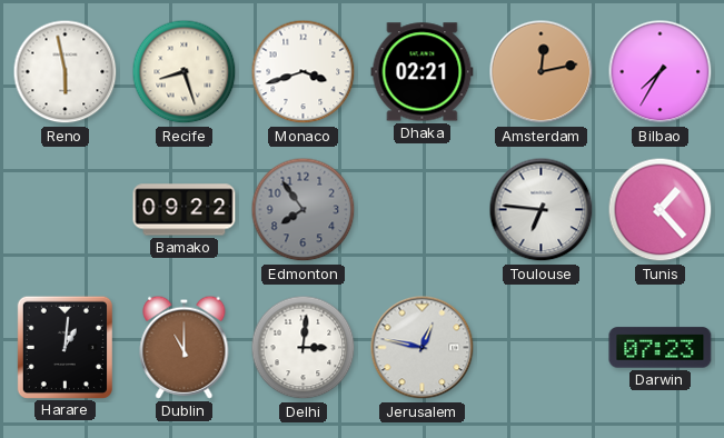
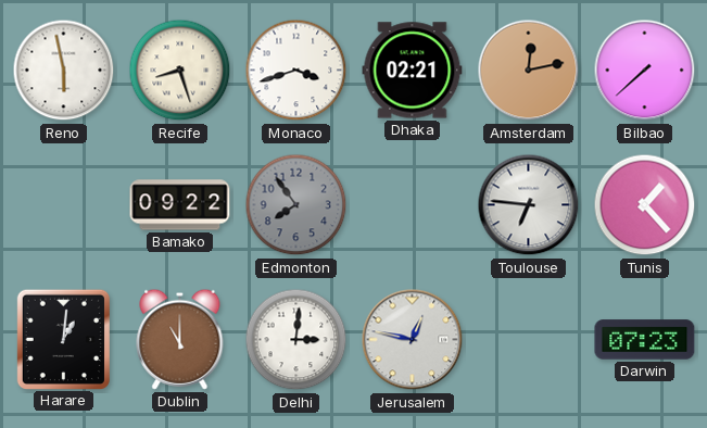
Bilbao: 7:35 -> 7:38 (645, 71)
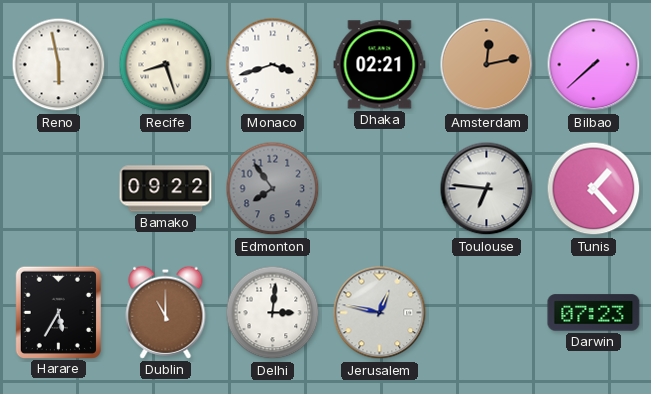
Harare: 1:01 -> 5:35 (58, 312)
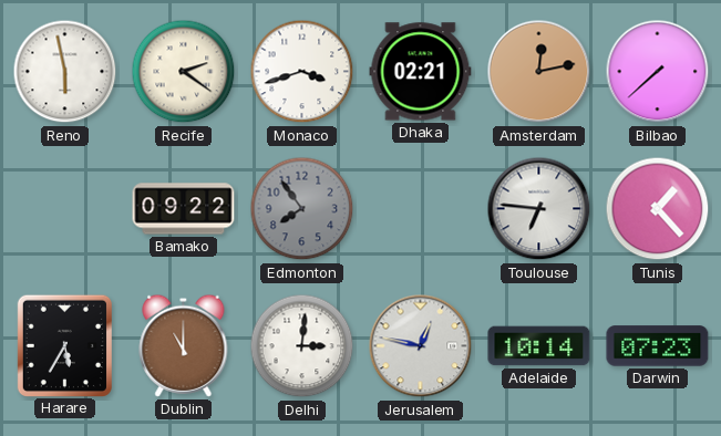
Recife: 8:27 -> 2:21 (184, 72)
Adelaide: none -> 10:14 (539, 346)
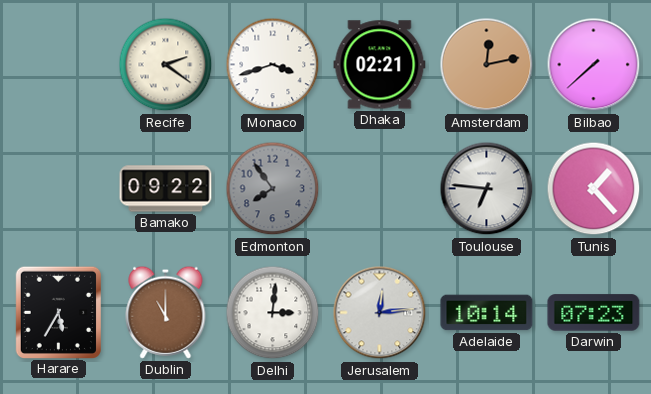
Reno: 5:58 -> none (65, 72)
Jerusalem: 12:47 -> 12:14 (380, 313)
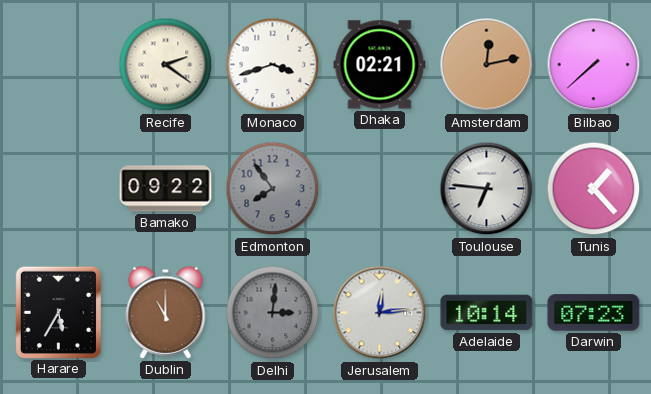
Delhi dial: white -> grey (273, 313)
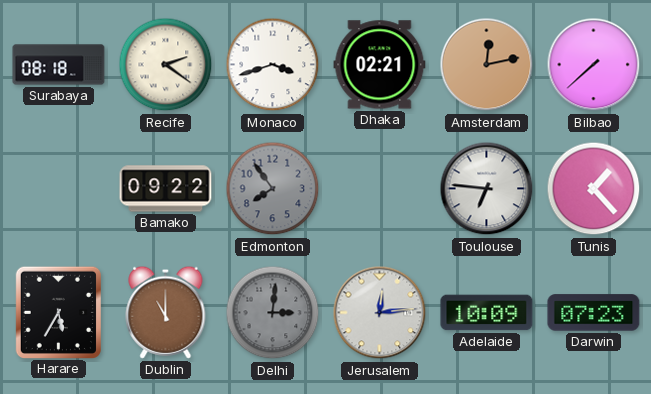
Surabaya: none -> 08:18 (59, 65)
Adelaide: 10:14 -> 10:09 (487, 313)
